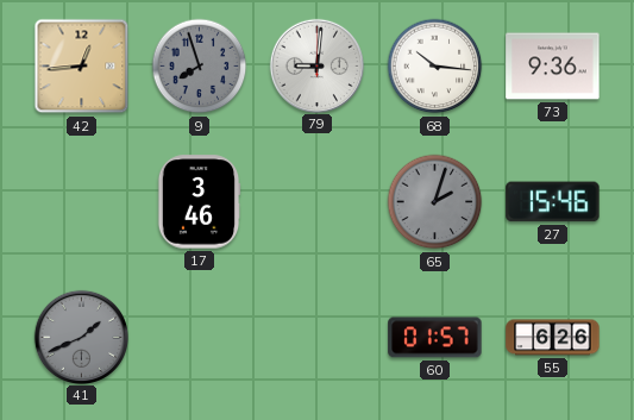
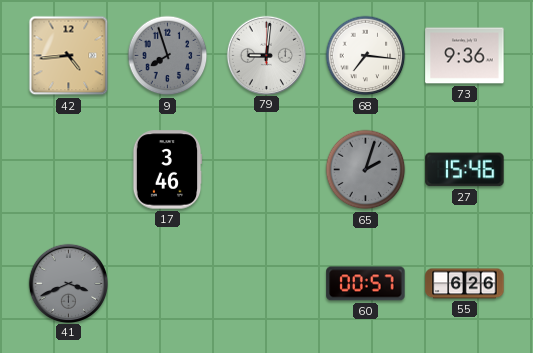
42: 12:44 -> 4:44 (69, 56)
68: 10:16 -> 7:16 (366, 56)
41: 1:41 -> 3:41 (68, 283)
60: 01:57 -> 00:57 (366, 284)
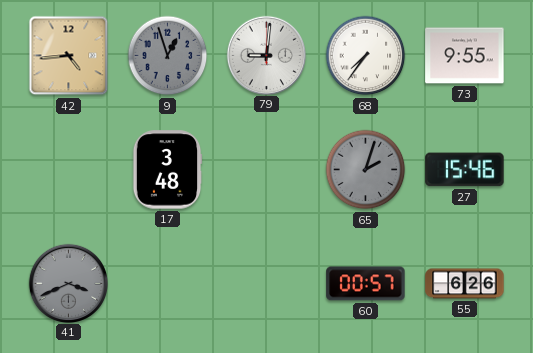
9: 7:57 -> 12:57 (168, 56)
68: 7:16 -> 7:36 (366, 56)
73: 9:36 -> 9:55 (465, 56)
17: 3:46 -> 3:48 (167, 170)
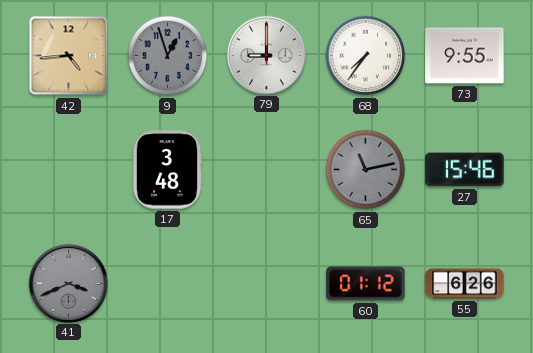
79: 9:01 -> 9:00 (266, 55)
65: 2:03 -> 11:13 (366, 170)
60: 00:57 -> 01:12 (366, 284)
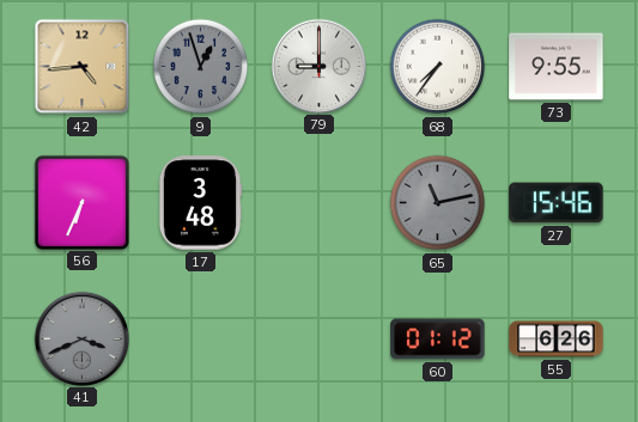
56: none -> 6:34 (81, 202)
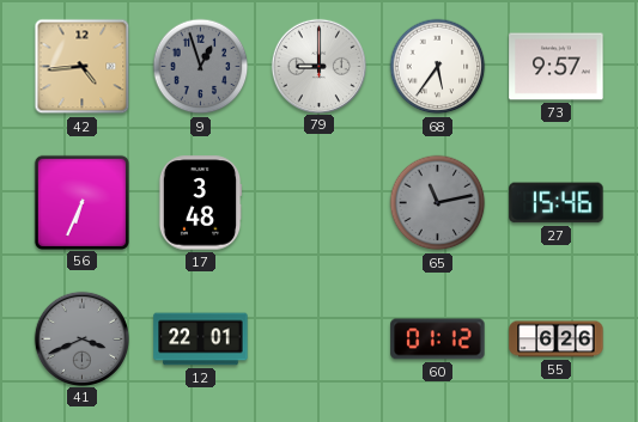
68: 7:36 -> 5:36 (438, 67)
73: 9:55 -> 9:57 (557, 67)
12: none -> 22:01 (201, 340)
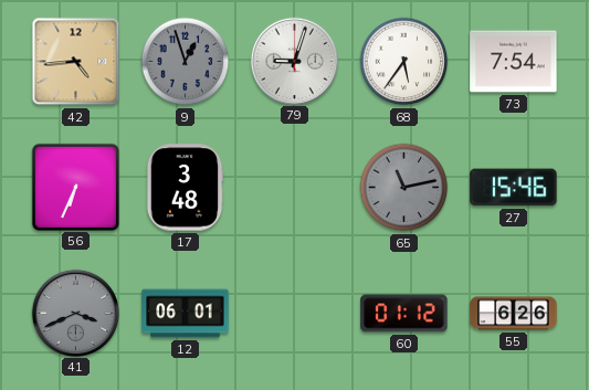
79: 9:00 -> 9:03 (294, 61)
73: 9:57 -> 7:54 (514, 62)
12: 22:01 -> 06:01 (186, 314)
